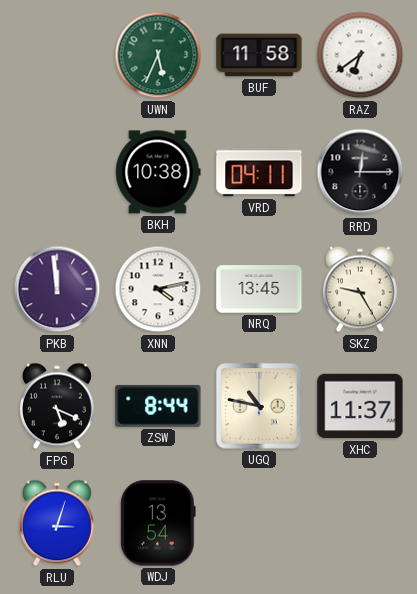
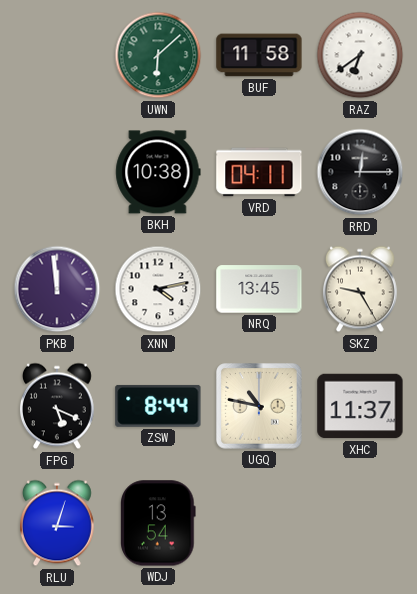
UWN: 5:34 -> 6:08 (158, 55)
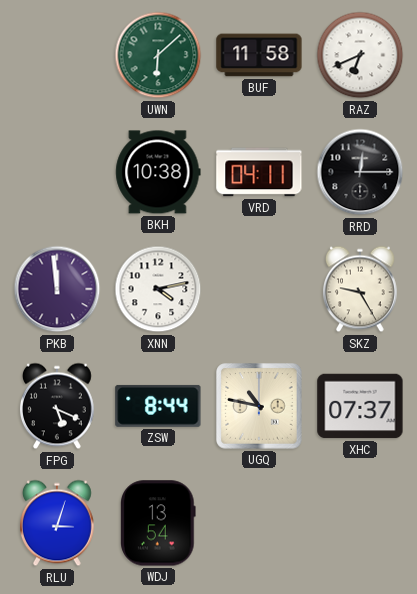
RAZ: 6:39 -> 6:41 (360, 55)
NRQ: 13:45 -> none (259, 289)
XHC: 11:37 -> 07:37 (360, 406)
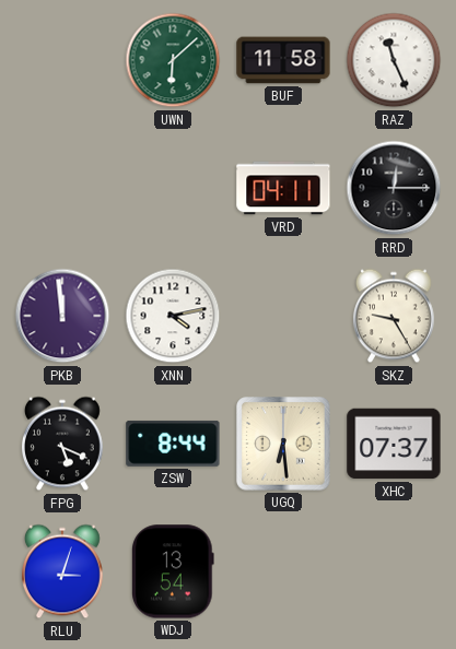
RAZ: 6:41 -> 11:26 (394, 60)
BKH: 10:38 -> none (158, 172)
UGQ: 10:47 -> 6:29 (283, 444)
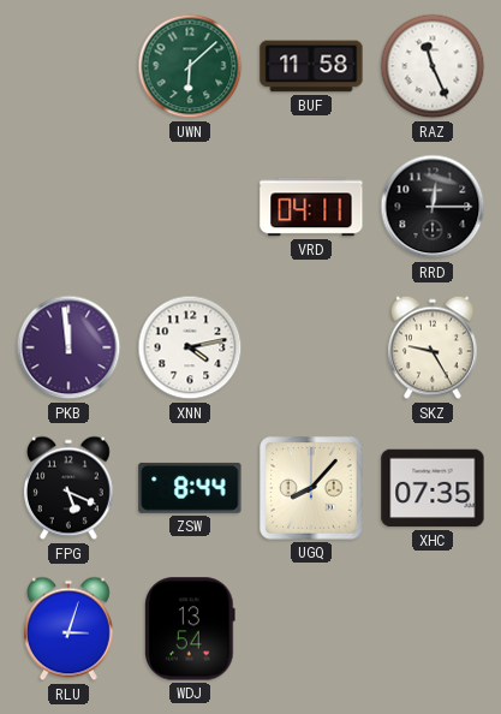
UGQ: 6:29 -> 8:07 (311, 488)
XHC: 07:37 -> 07:35 (433, 488)
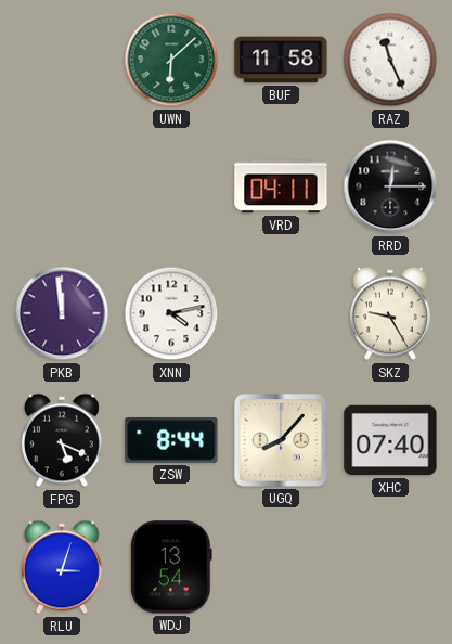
XHC: 07:35 -> 07:40 (390, 440)
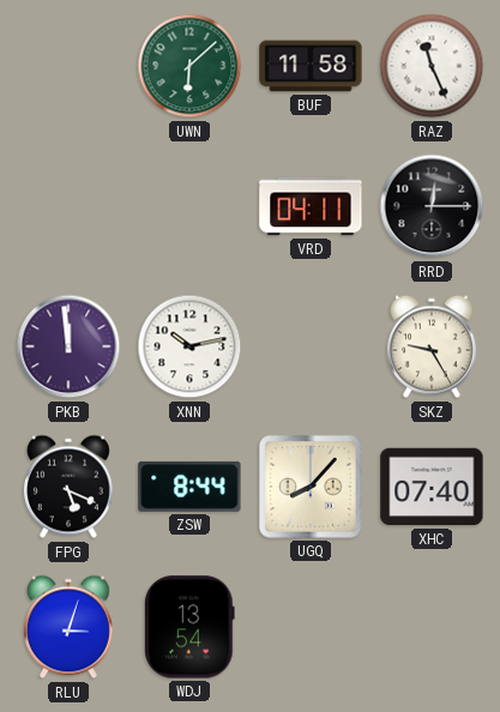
XNN: 4:13 -> 10:13 (189, 346)
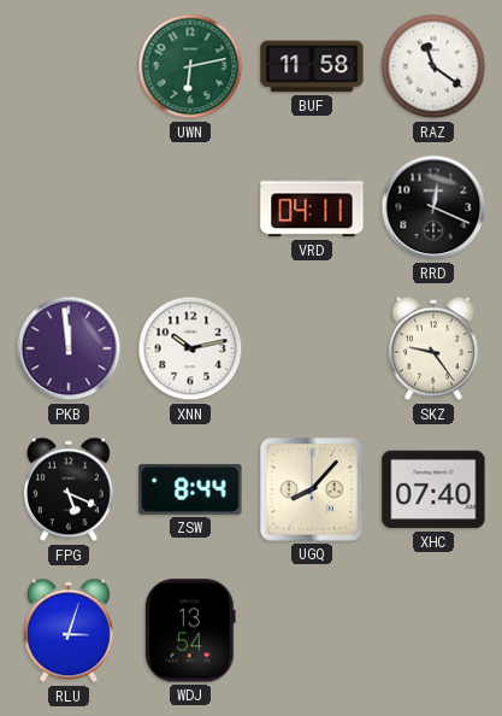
UWN: 6:08 -> 6:13 (190, 66)
RAZ: 11:26 -> 11:21 (433, 66)
RRD: 12:15 -> 12:19 (433, 207)
SKZ: 9:25 -> 9:24 (433, 348)
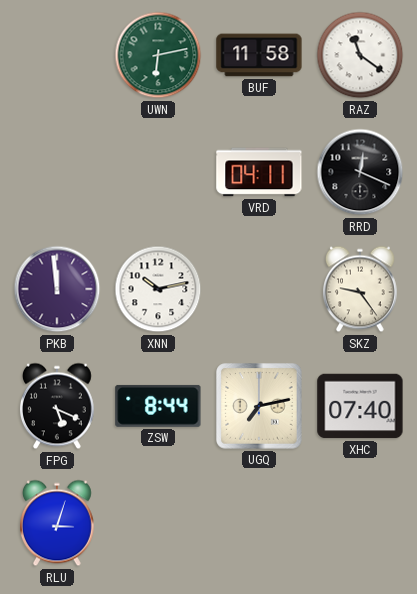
UGQ: 8:07 -> 7:13 (259, 406)
WDJ: 13:54 -> none (191, 630)
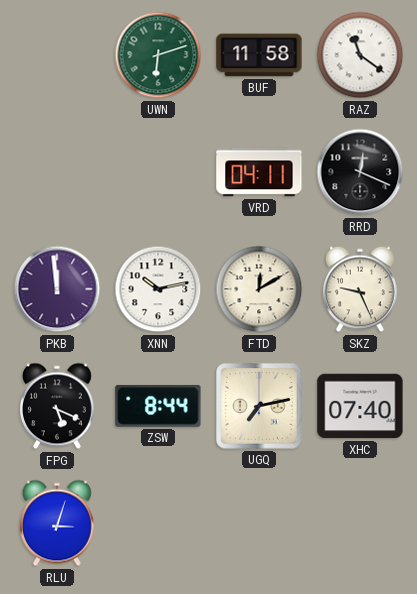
UWN: 6:13 -> 6:12 (158, 55)
FTD: none -> 12:10 (259, 289)
SKZ: 9:24 -> 9:26 (360, 289)
